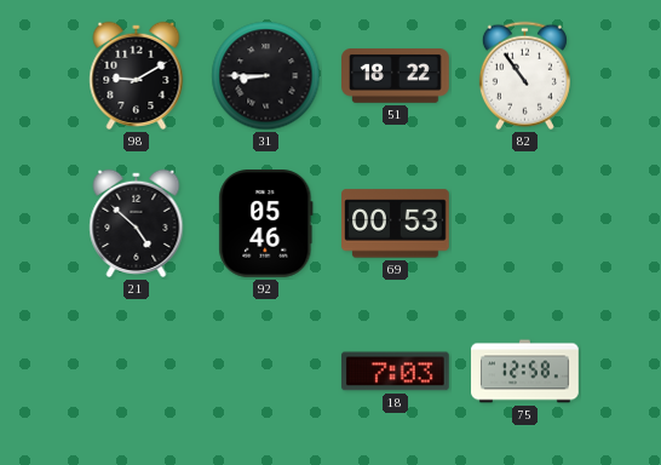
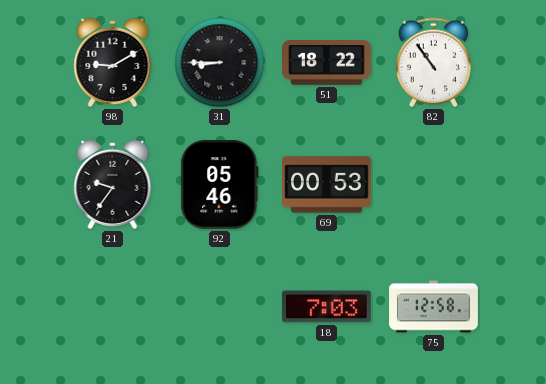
21: 4:52 -> 9:36 (113, 184)
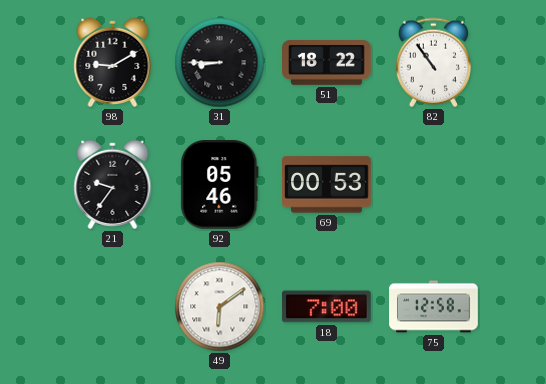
49: none -> 6:09 (220, 307)
18: 7:03 -> 7:00 (326, 307)
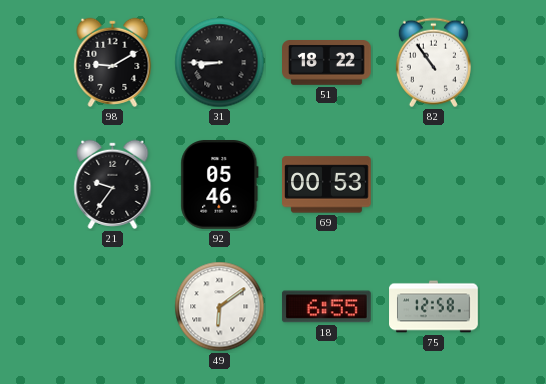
18: 7:00 -> 6:55 (326, 307)
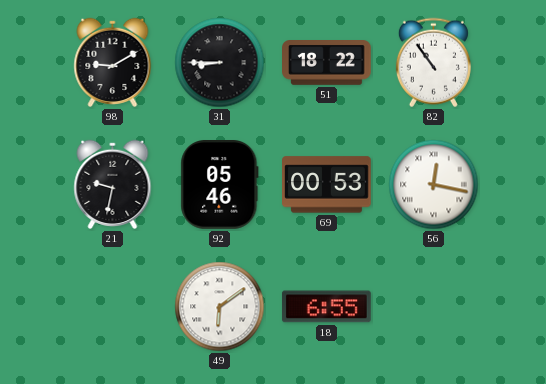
21: 9:36 -> 9:32 (113, 184)
56: none -> 12:17 (434, 185)
75: 12:58 -> none (434, 307)
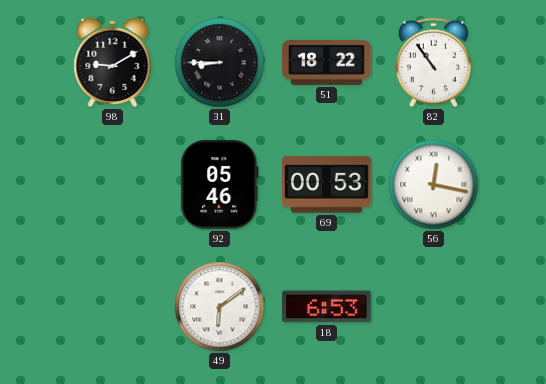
21: 9:32 -> none (113, 184)
18: 6:55 -> 6:53 (326, 307)
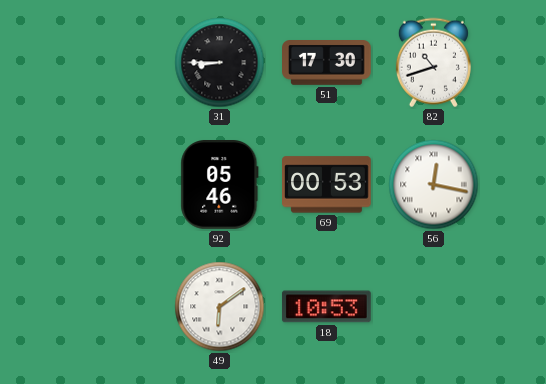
98: 9:10 -> none (113, 62)
51: 18:22 -> 17:30 (327, 63)
82: 10:54 -> 10:42 (433, 63)
18: 6:53 -> 10:53 (326, 307)
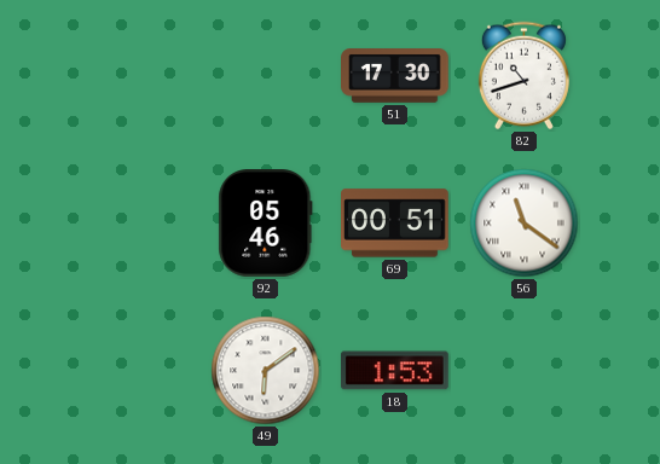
31: 8:45 -> none (220, 63)
69: 00:53 -> 00:51 (395, 224)
56: 12:17 -> 11:21 (525, 224)
18: 10:53 -> 1:53 (394, 371)
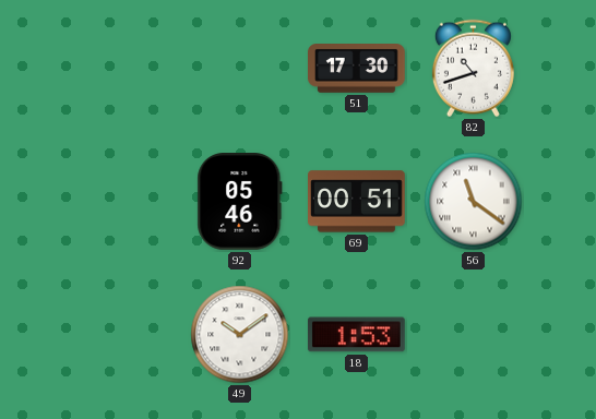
49: 6:09 -> 10:09 (240, 335)
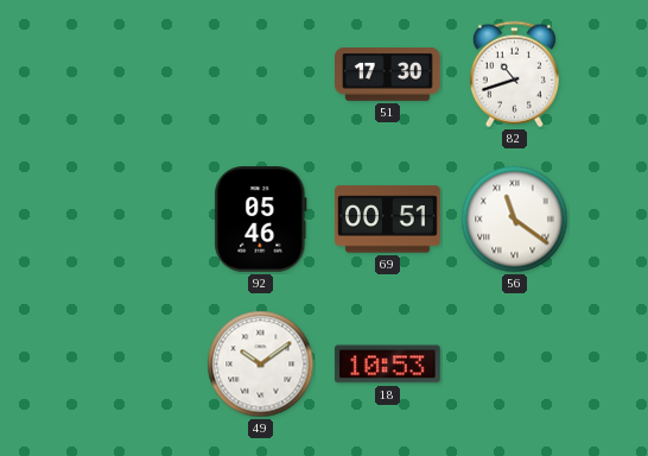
18: 1:53 -> 10:53 (387, 365)
